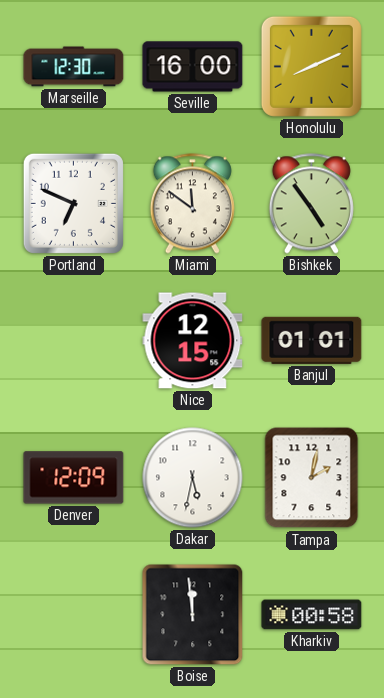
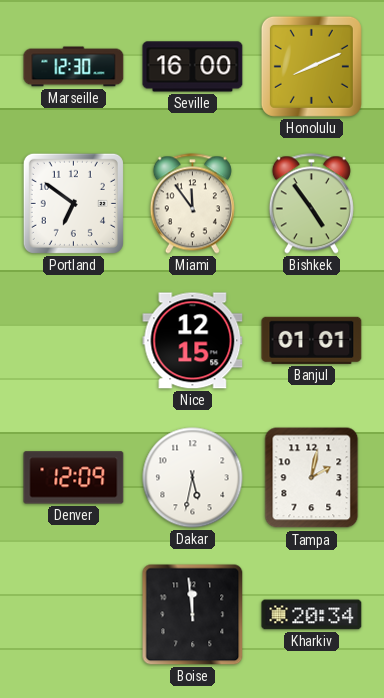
Portland: 6:49 -> 6:51 (73, 203)
Miami: 11:51 -> 11:54 (192, 204)
Kharkiv: 00:58 -> 20:34 (312, 615)
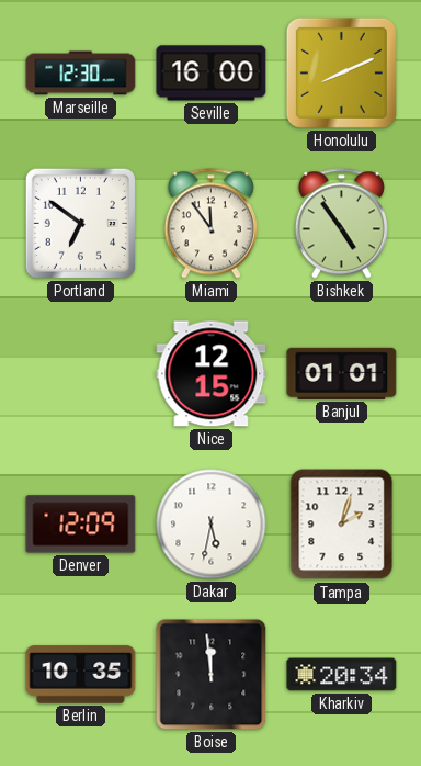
Tampa: 2:02 -> 2:03 (342, 525)
Berlin: none -> 10:35 (81, 675)
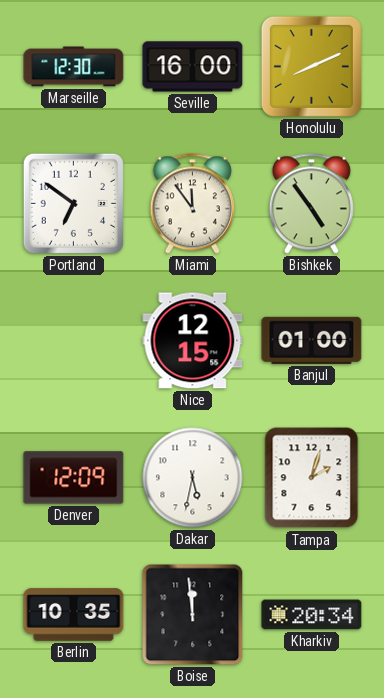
Banjul: 01:01 -> 01:00 (312, 340)
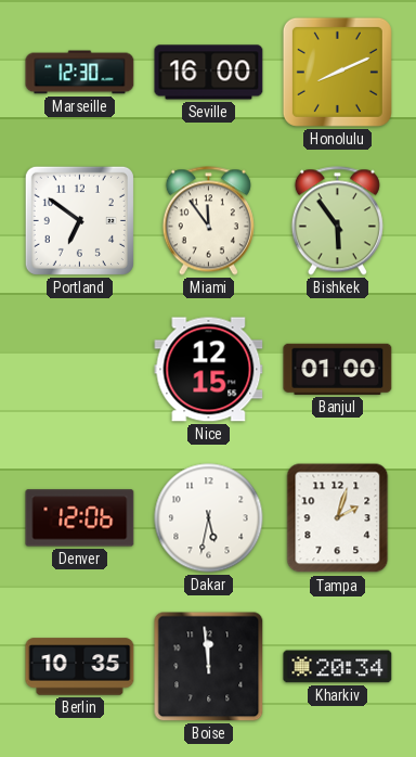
Bishkek: 4:54 -> 5:54 (337, 221)
Denver: 12:09 -> 12:06 (80, 518)
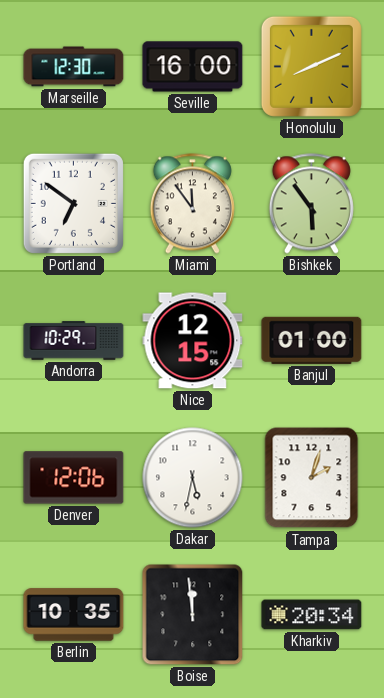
Andorra: none -> 10:29 (74, 341)
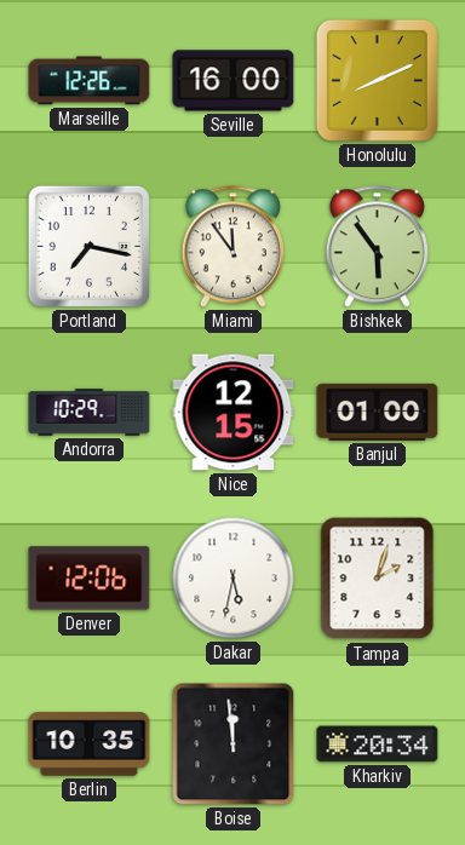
Marseille: 12:30 -> 12:26 (90, 81)
Portland: 6:51 -> 7:17 (88, 246)
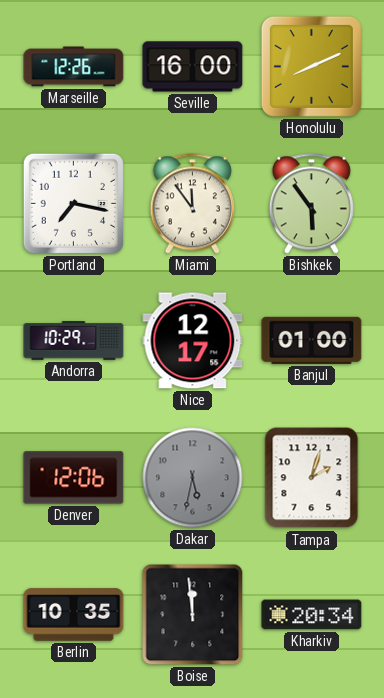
Nice: 12:15 -> 12:17 (193, 341)
Dakar dial: white -> grey (193, 478)
